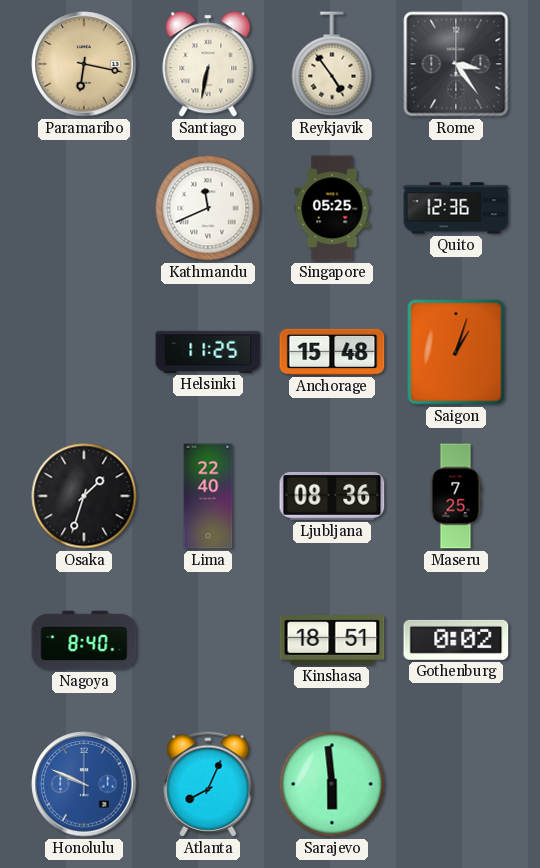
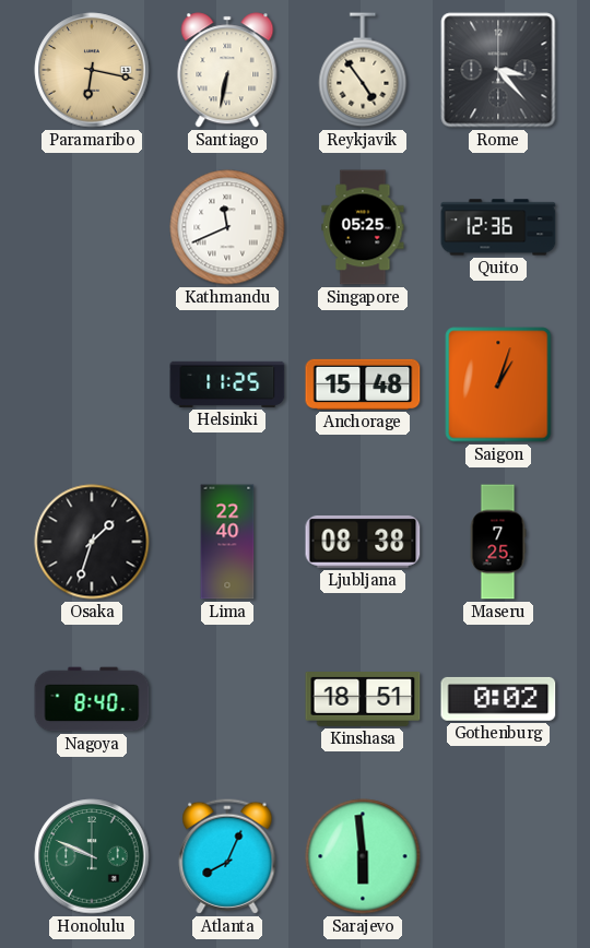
Rome: 3:24 -> 3:23 (498, 70)
Ljubljana: 08:36 -> 08:38 (363, 542)
Honolulu dial: blue -> green (92, 856)
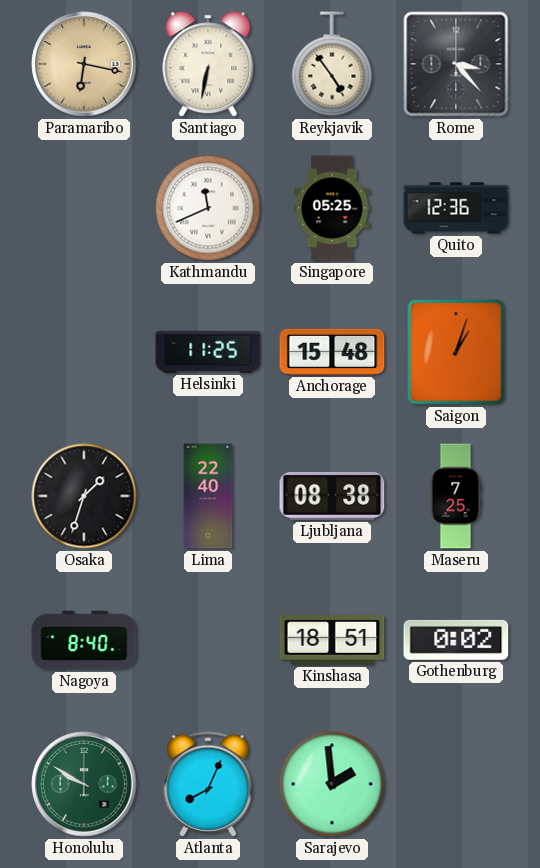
Honolulu: 9:49 -> 9:50 (84, 784)
Sarajevo: 5:59 -> 1:59 (332, 784)
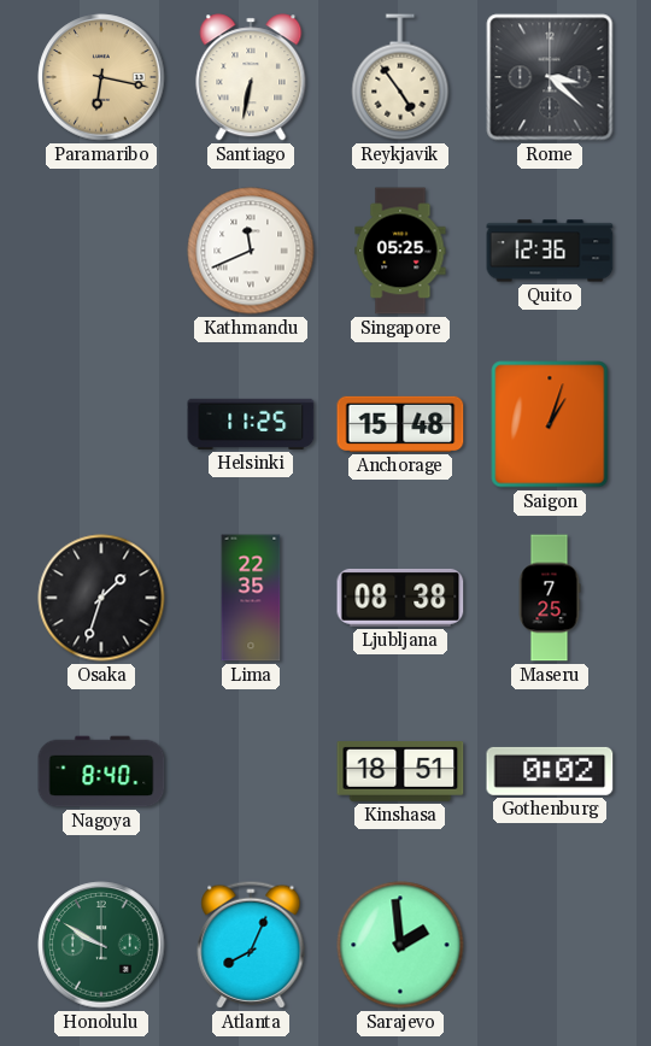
Rome: 3:23 -> 3:22 (550, 77)
Lima: 22:40 -> 22:35 (251, 598)
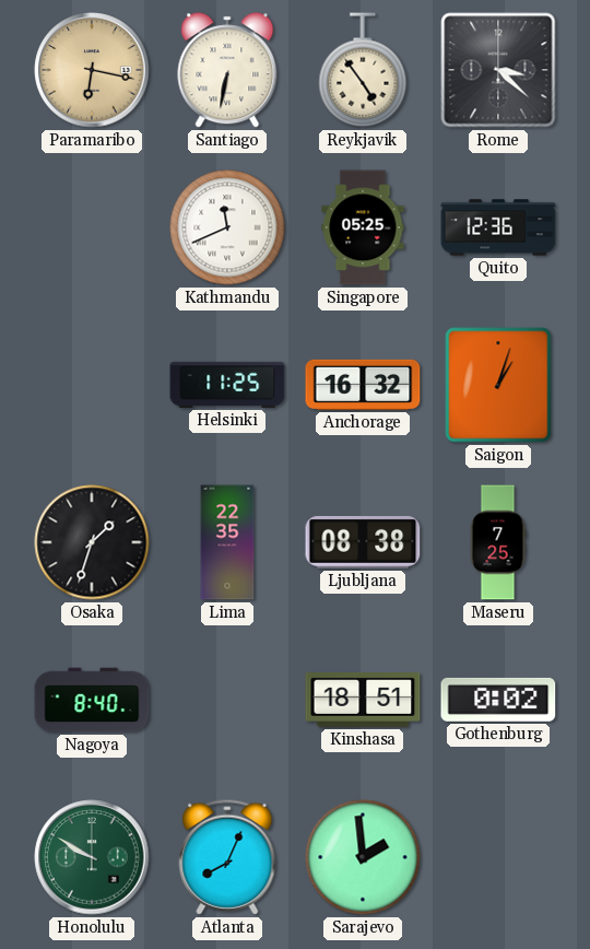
Anchorage: 15:48 -> 16:32 (363, 385)
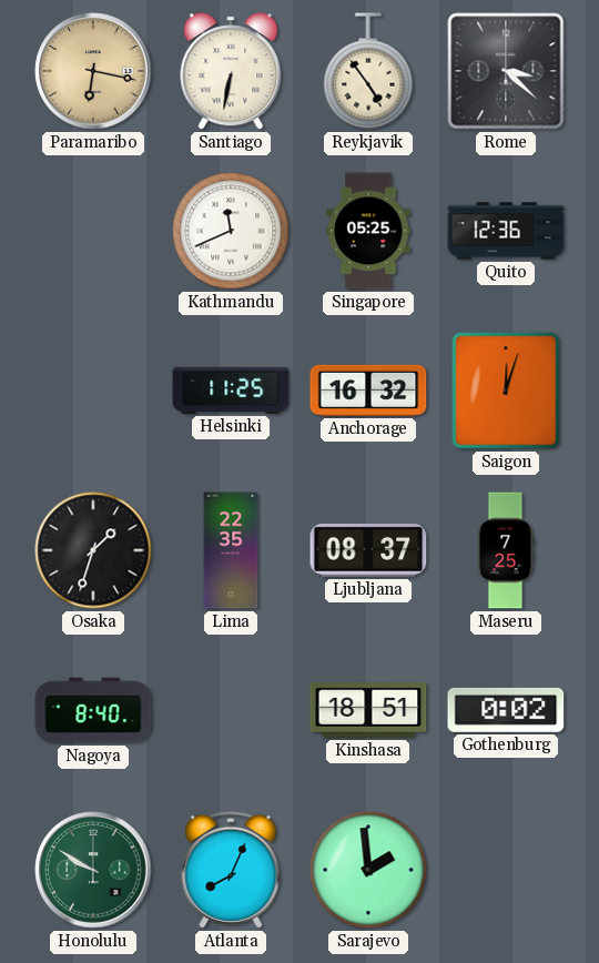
Saigon: 1:03 -> 12:03 (506, 391)
Ljubljana: 08:38 -> 08:37 (368, 550)
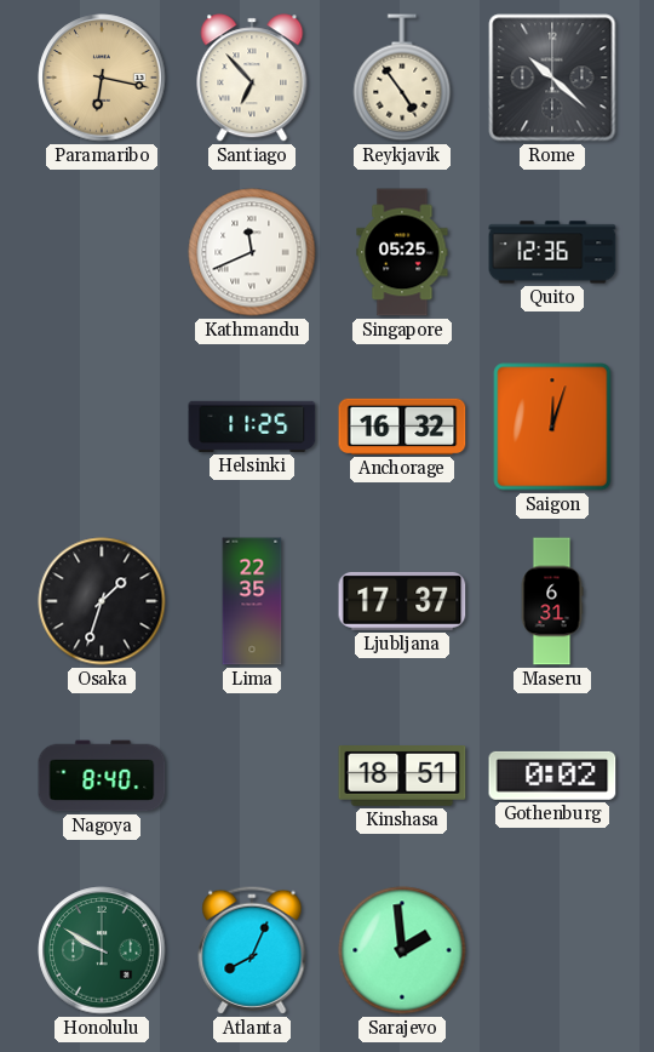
Santiago: 6:32 -> 6:53 (252, 78)
Rome: 3:22 -> 10:22 (552, 78)
Ljubljana: 08:37 -> 17:37 (402, 601)
Maseru: 7:25 -> 6:31 (552, 601)
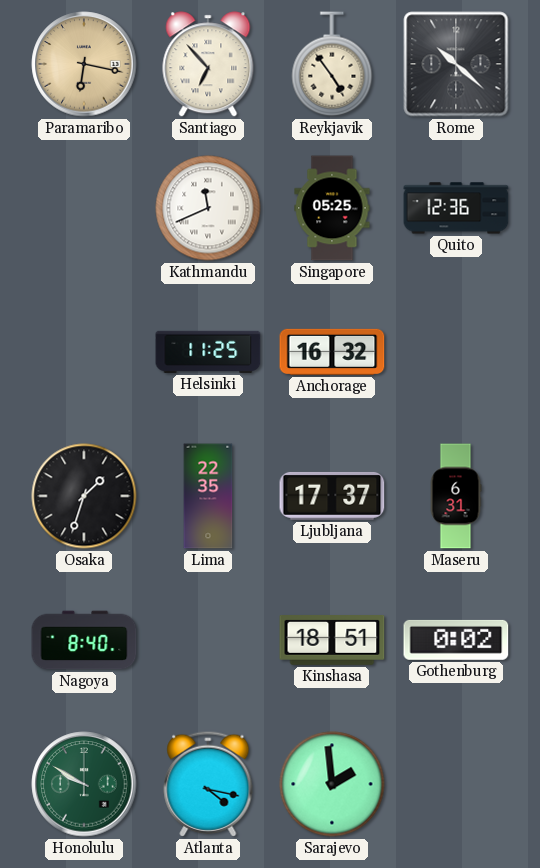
Saigon: 12:03 -> none (552, 427)
Atlanta: 8:04 -> 4:17 (208, 784)
